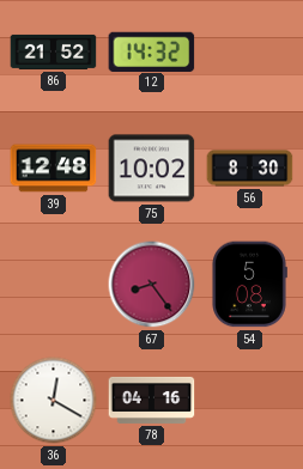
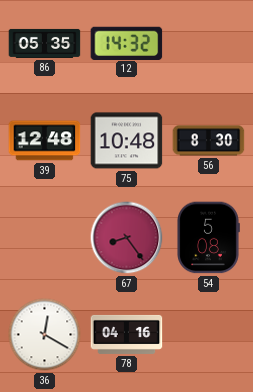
86: 21:52 -> 05:35 (45, 43)
75: 10:02 -> 10:48 (127, 141)
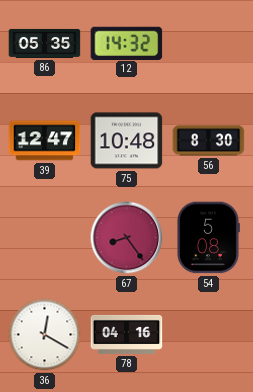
39: 12:48 -> 12:47 (45, 141)
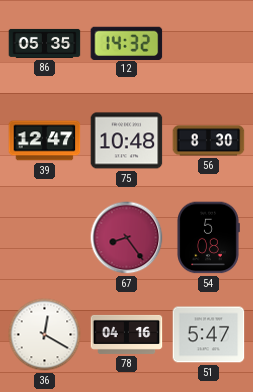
51: none -> 5:47 (209, 335)
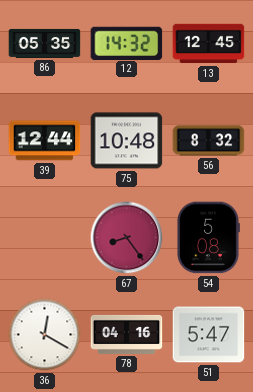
13: none -> 12:45 (209, 44)
39: 12:47 -> 12:44 (45, 141)
56: 8:30 -> 8:32 (209, 141)
